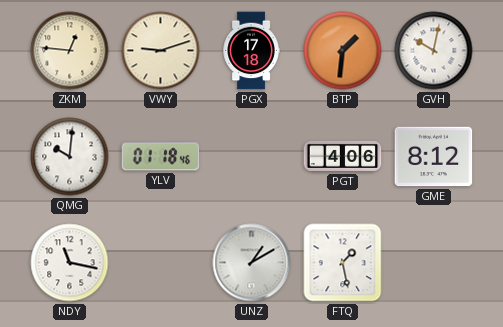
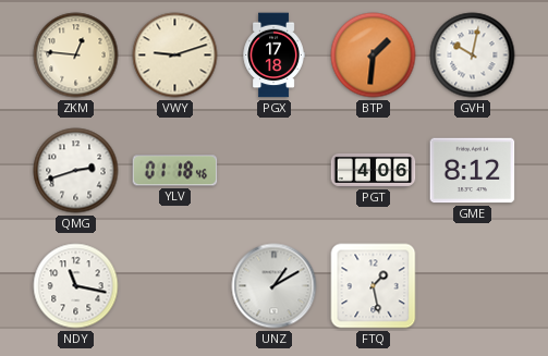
QMG: 10:01 -> 2:42 (76, 171)
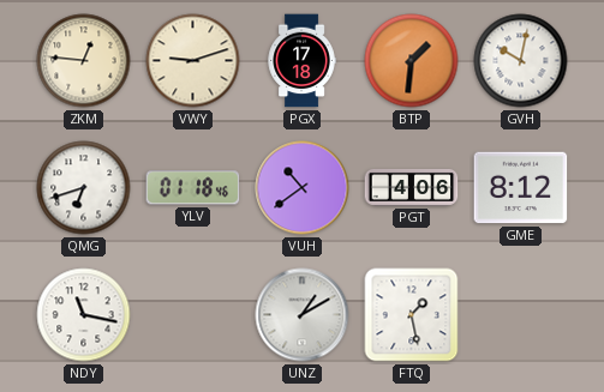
QMG: 2:42 -> 6:42 (84, 188)
VUH: none -> 10:39 (303, 188)
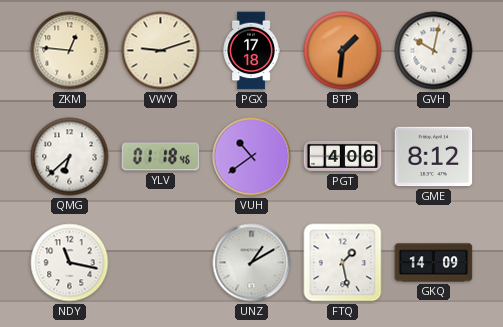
QMG: 6:42 -> 6:38 (70, 157)
GKQ: none -> 14:09 (434, 263)
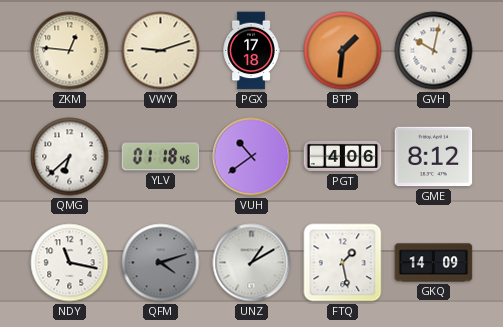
QFM: none -> 4:12 (161, 263)
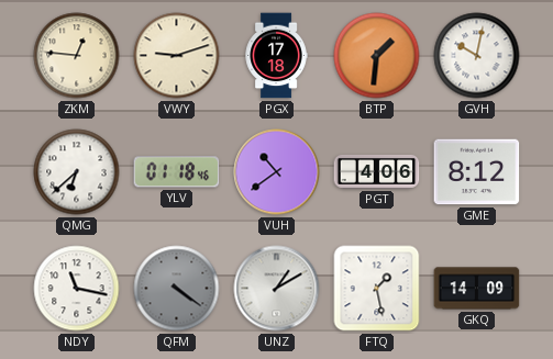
QFM: 4:12 -> 4:21 (177, 289)
